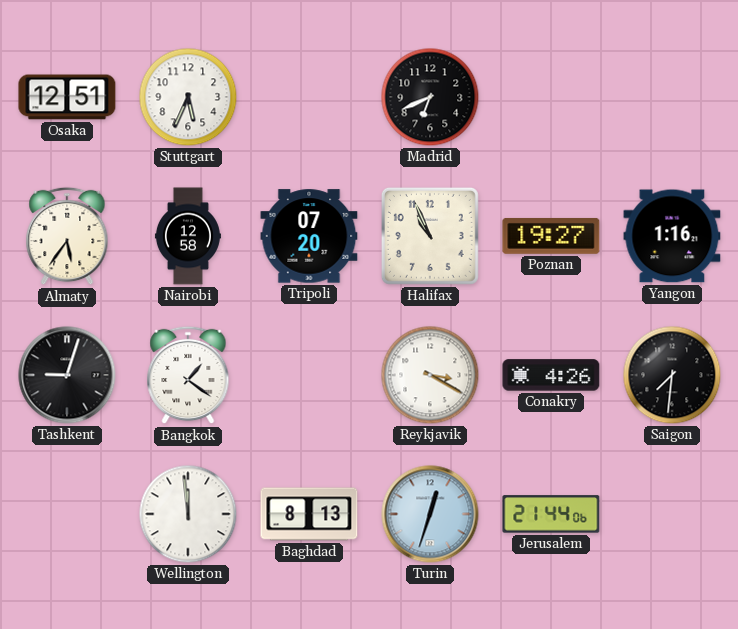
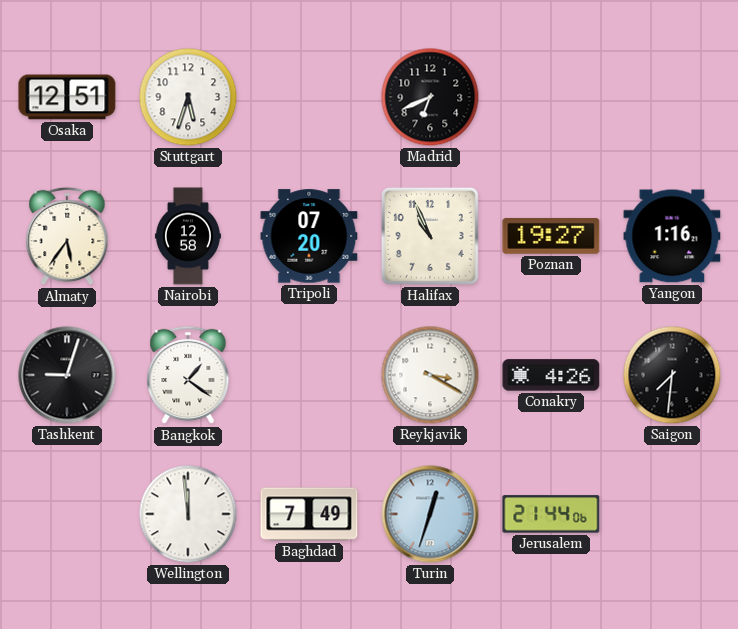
Stuttgart: 5:34 -> 5:33 (188, 97)
Baghdad: 8:13 -> 7:49 (309, 514)
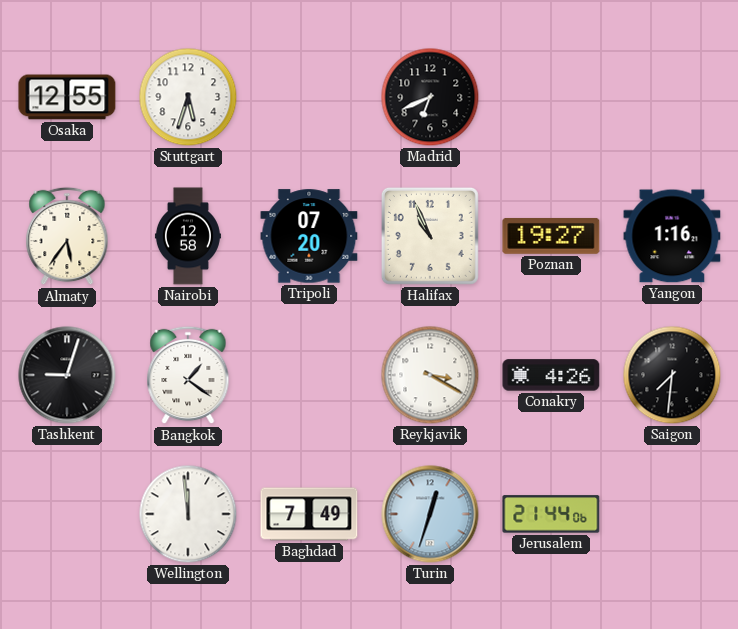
Osaka: 12:51 -> 12:55 (67, 97)
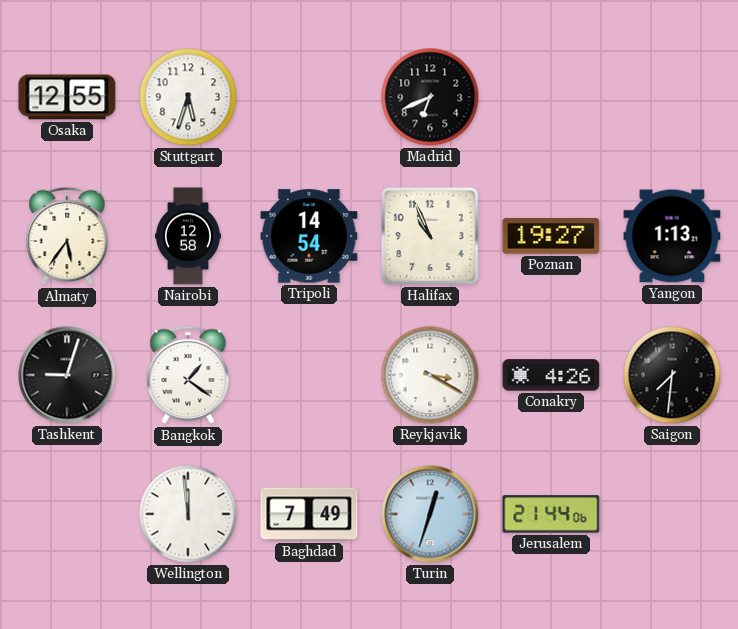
Tripoli: 07:20 -> 14:54 (309, 236)
Yangon: 1:16 -> 1:13 (672, 236)
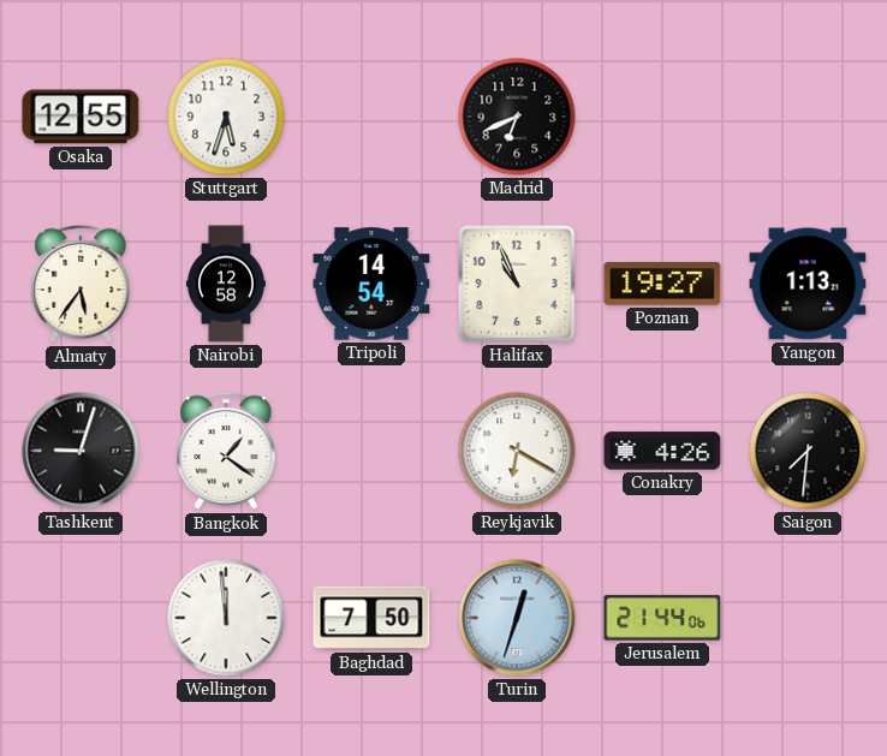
Reykjavik: 3:20 -> 6:20 (517, 451)
Baghdad: 7:49 -> 7:50 (371, 618)
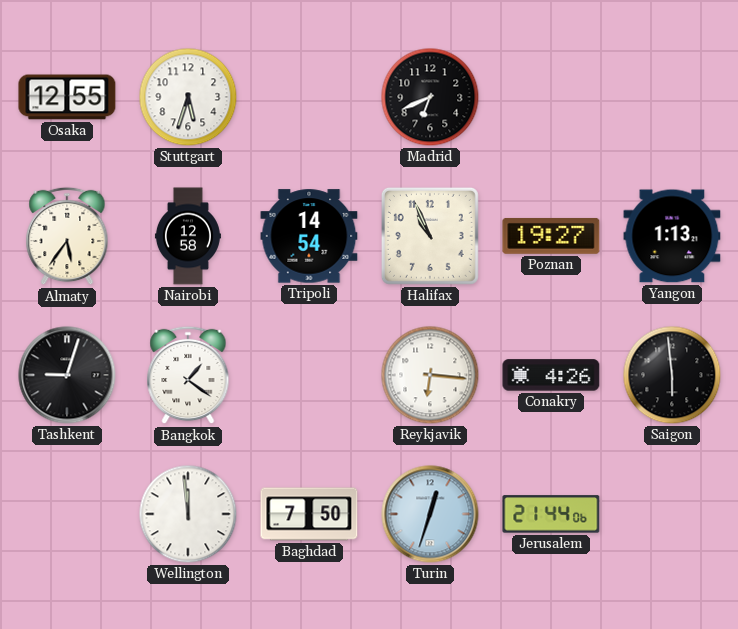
Reykjavik: 6:20 -> 6:16 (430, 375)
Saigon: 7:31 -> 5:59 (672, 375)
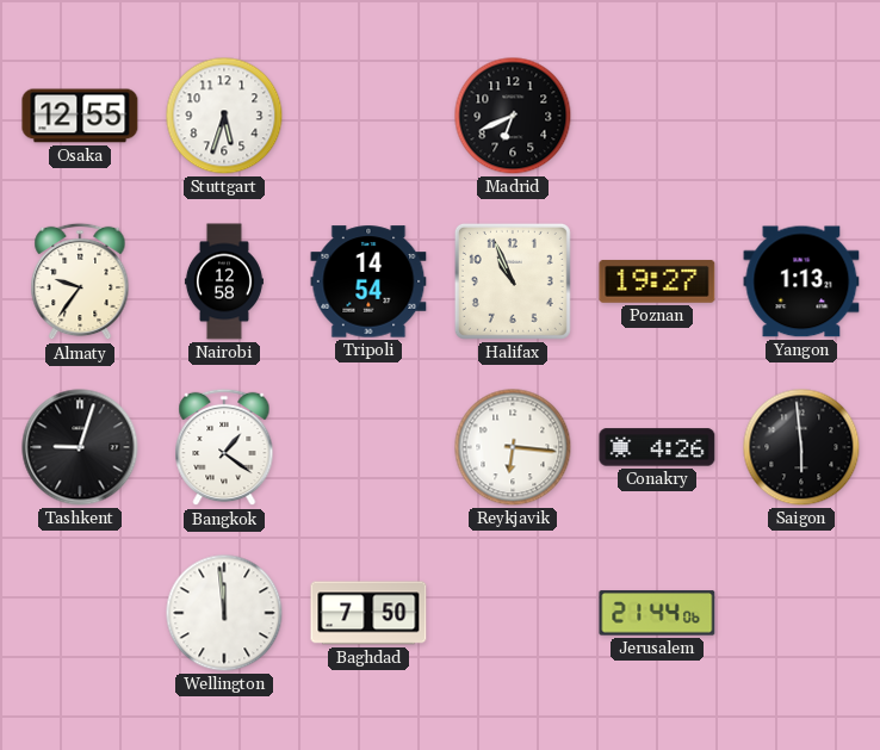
Almaty: 5:36 -> 9:36 (80, 281)
Turin: 12:33 -> none (430, 514)
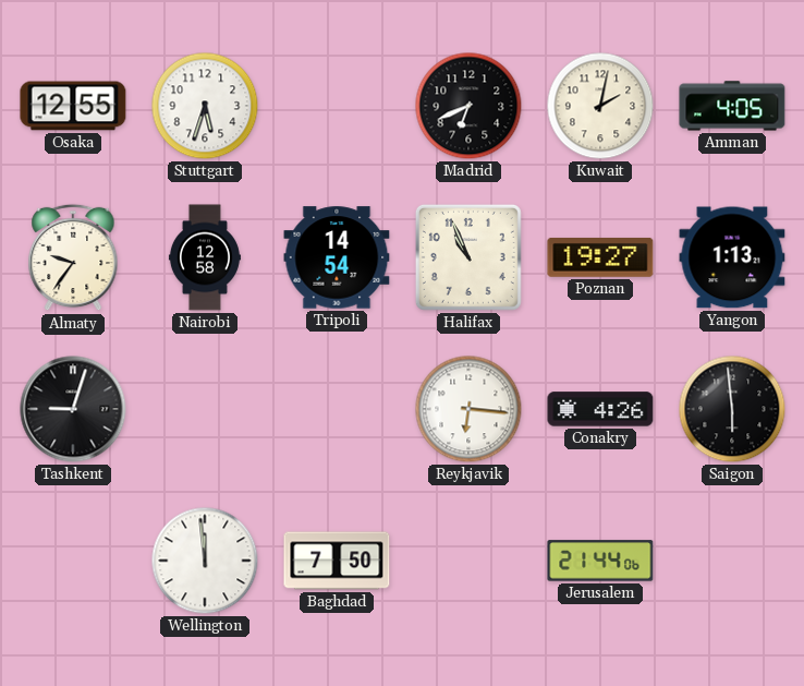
Kuwait: none -> 2:02 (600, 106)
Amman: none -> 4:05 (732, 106)
Bangkok: 1:21 -> none (224, 447)
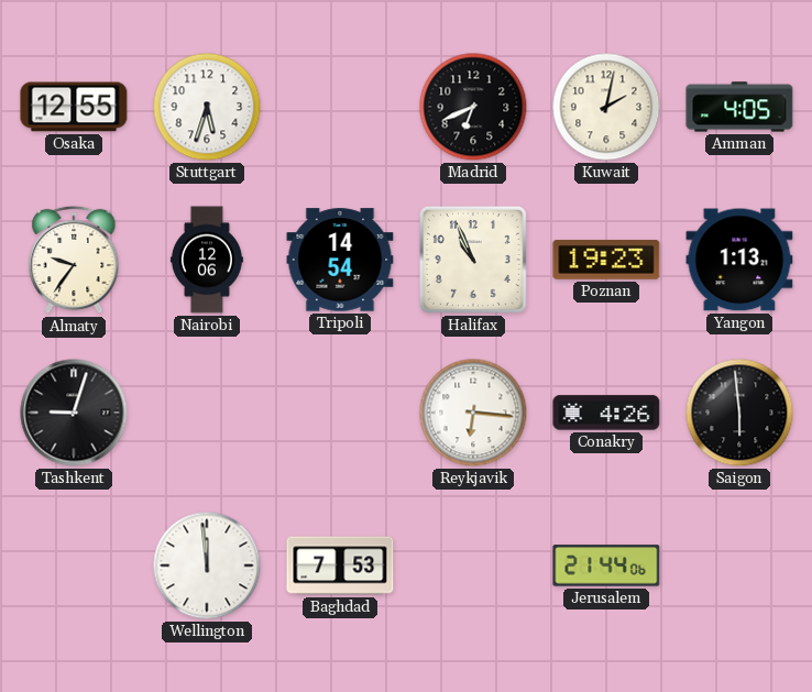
Nairobi: 12:58 -> 12:06 (207, 260)
Poznan: 19:27 -> 19:23 (606, 260)
Baghdad: 7:50 -> 7:53 (340, 565)
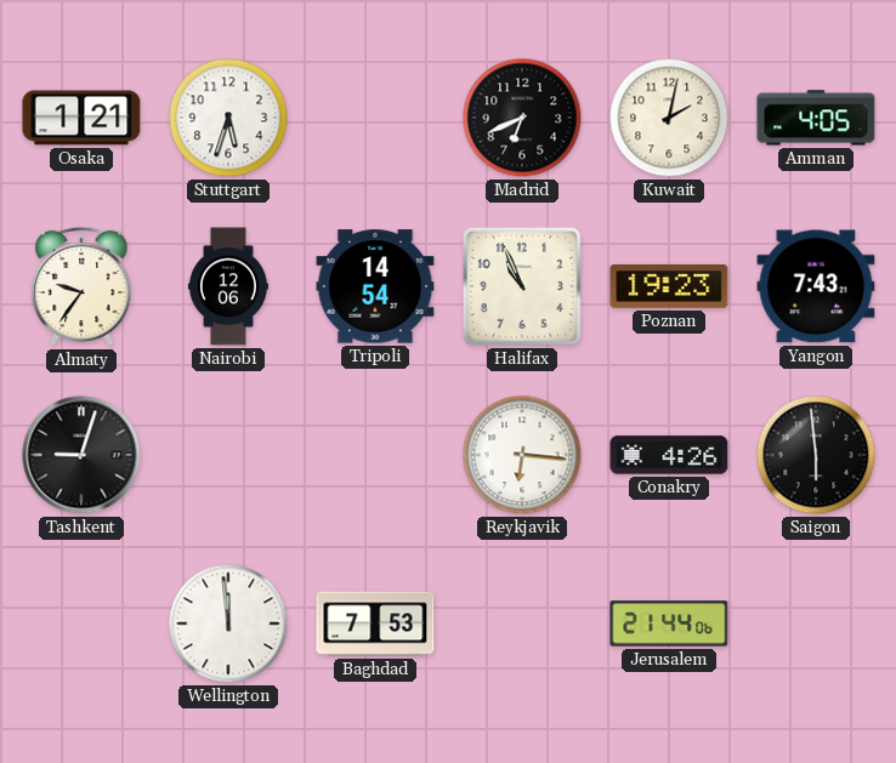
Osaka: 12:55 -> 1:21 (81, 118)
Yangon: 1:13 -> 7:43 (816, 286)
